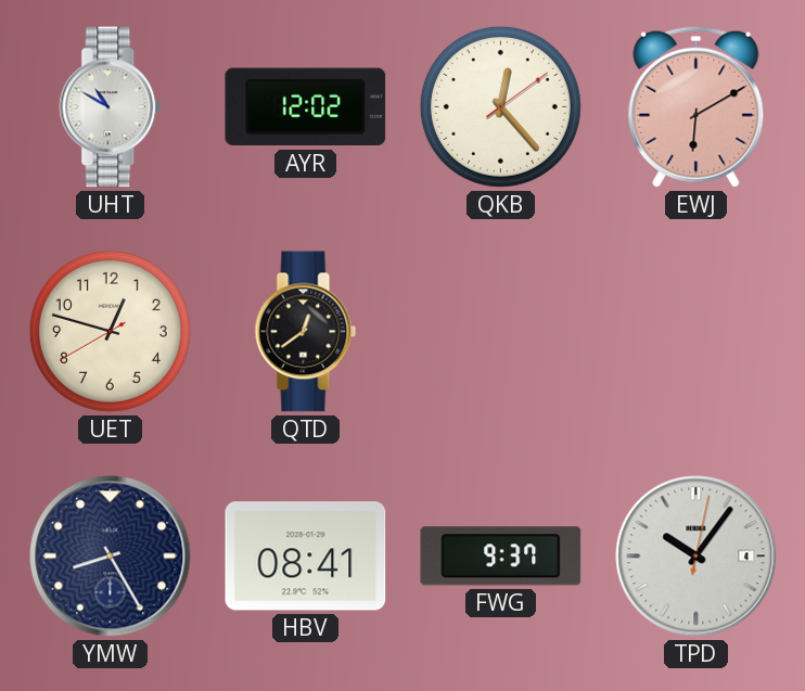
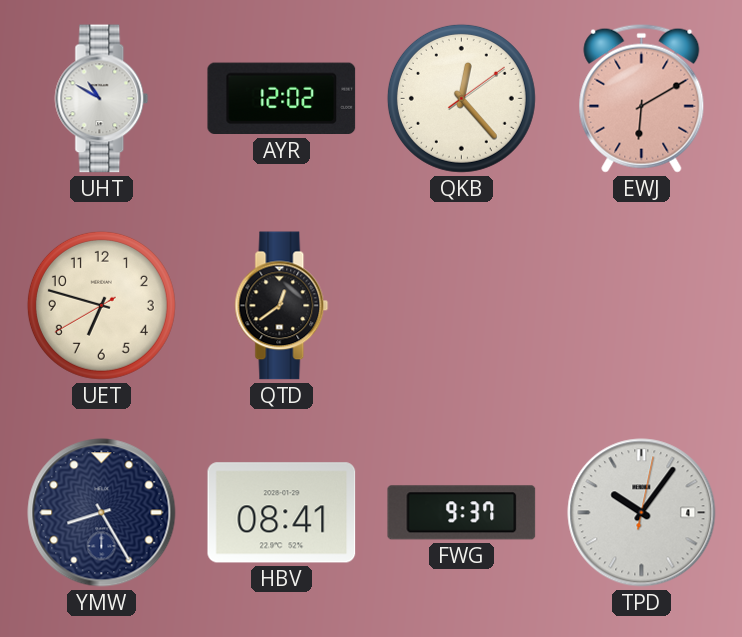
UET: 12:47 -> 6:47 (101, 305)
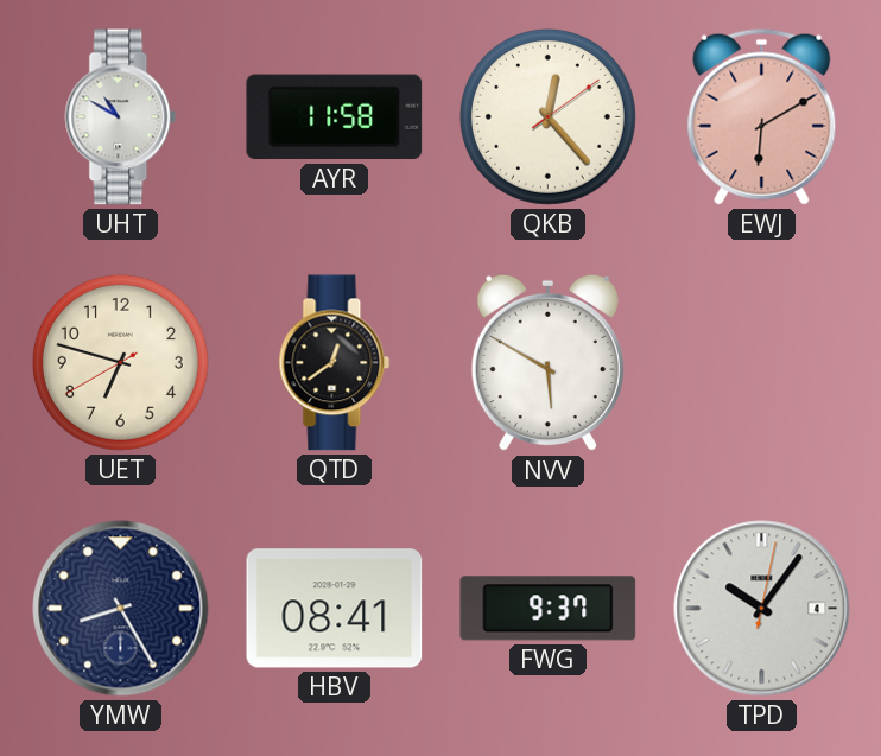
AYR: 12:02 -> 11:58 (335, 117)
NVV: none -> 5:50 (547, 363)
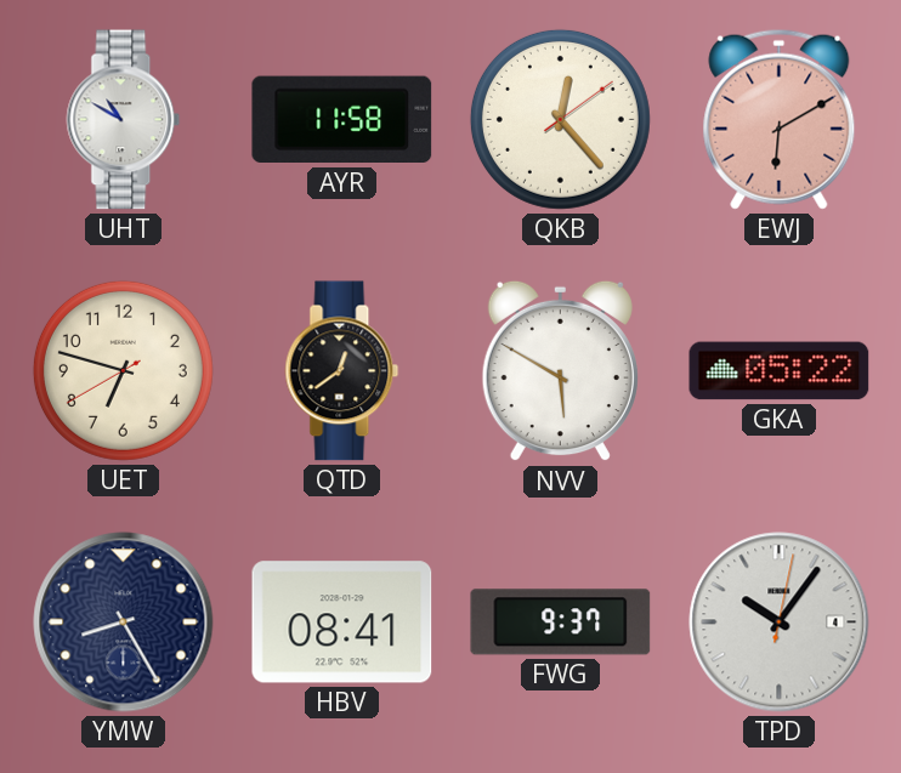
GKA: none -> 05:22 (780, 371)
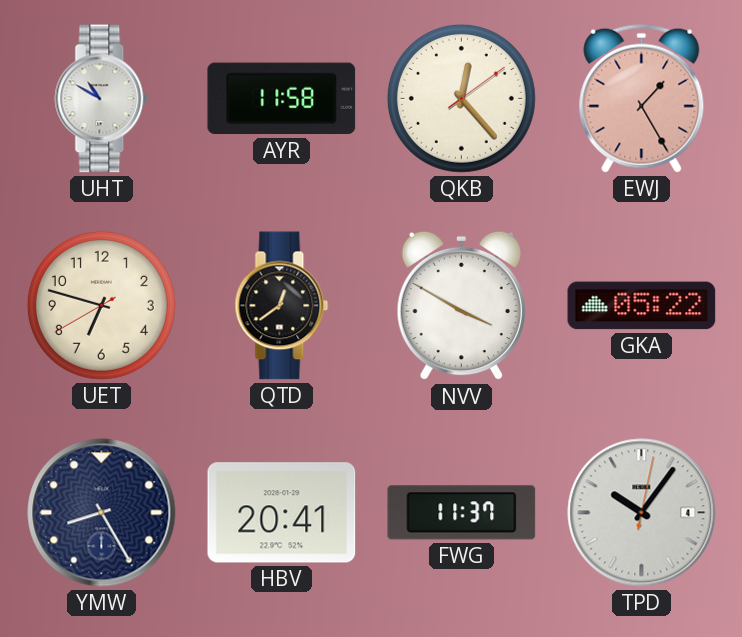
EWJ: 6:10 -> 1:25 (642, 98)
NVV: 5:50 -> 3:50 (461, 306)
HBV: 08:41 -> 20:41 (282, 513)
FWG: 9:37 -> 11:37 (462, 513)
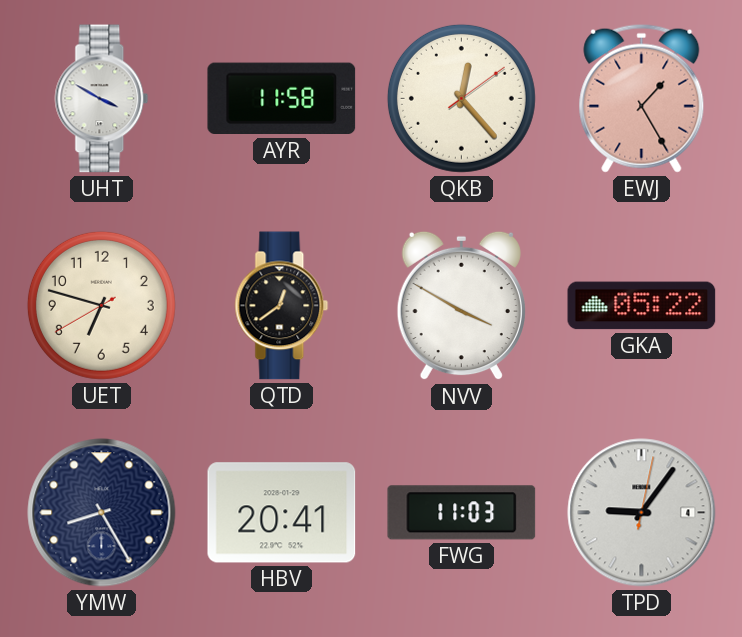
UHT: 10:50 -> 3:50 (102, 99)
FWG: 11:37 -> 11:03 (462, 513)
TPD: 10:06 -> 9:06 (642, 513)
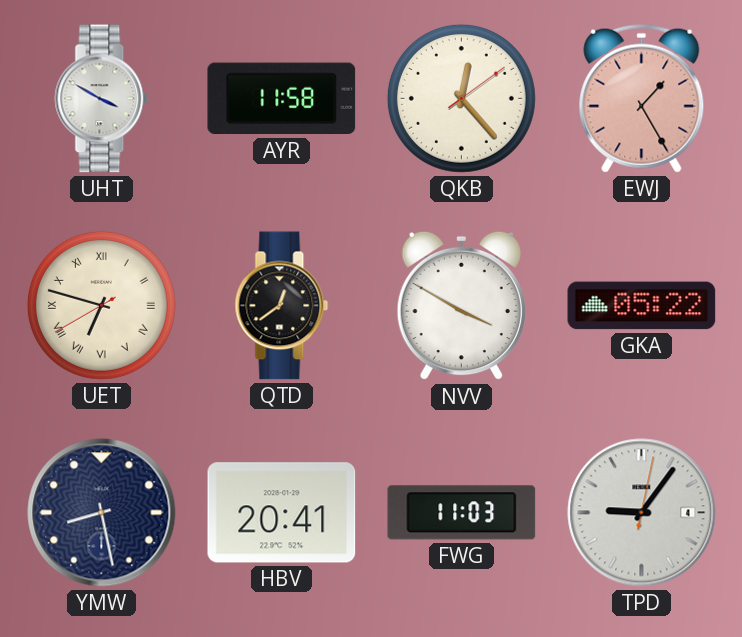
UET numerals: Arabic -> Roman (101, 305)
YMW: 8:25 -> 8:28 (102, 513)
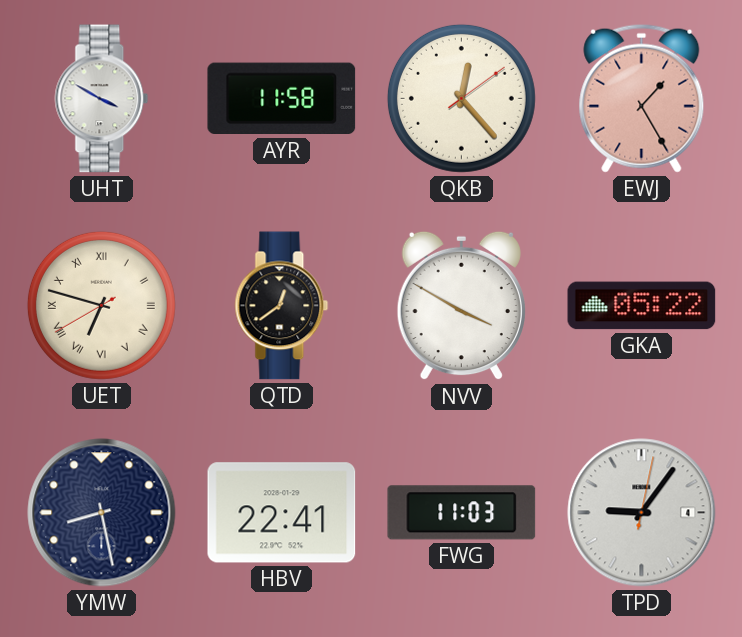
HBV: 20:41 -> 22:41 (282, 513)
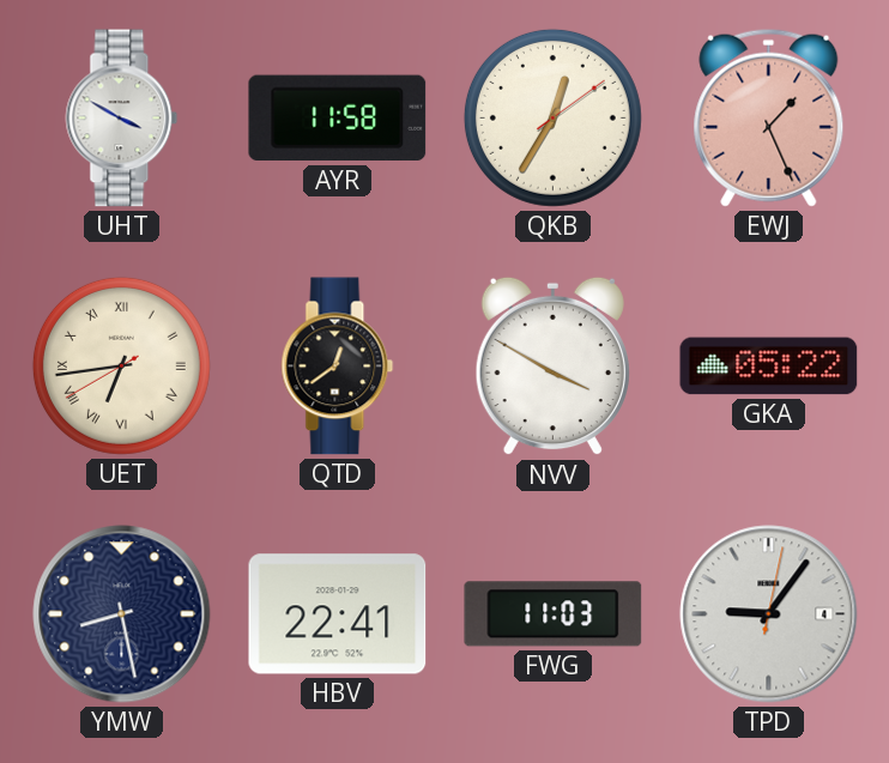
QKB: 12:23 -> 12:35 (552, 117)
EWJ: 1:25 -> 1:26 (769, 117)
UET: 6:47 -> 6:43 (121, 365)
